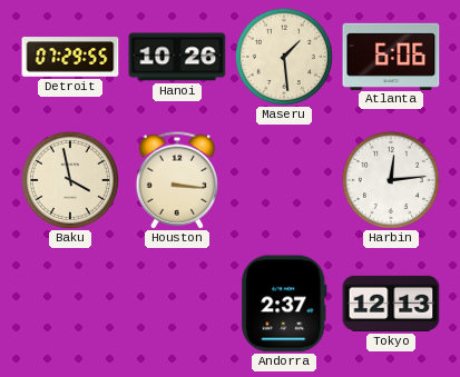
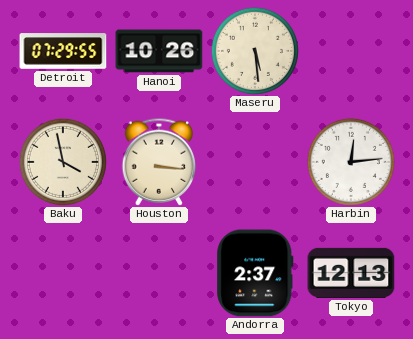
Maseru: 1:29 -> 5:29 (255, 51)
Atlanta: 6:06 -> none (391, 56)
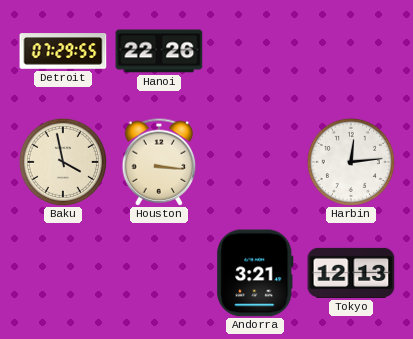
Hanoi: 10:26 -> 22:26 (159, 51)
Maseru: 5:29 -> none (255, 51)
Andorra: 2:37 -> 3:21 (255, 273)
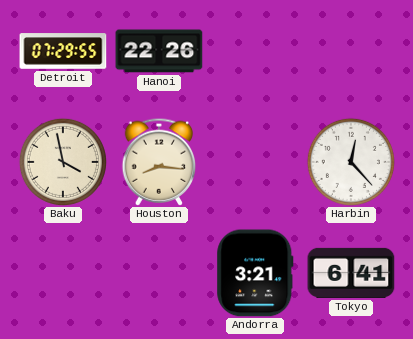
Houston: 3:16 -> 8:16 (159, 162)
Harbin: 12:14 -> 12:23 (351, 162)
Tokyo: 12:13 -> 6:41 (351, 273)
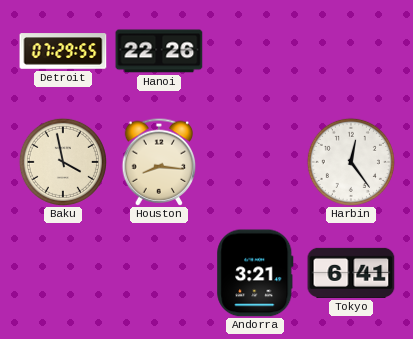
Harbin: 12:23 -> 12:24 (351, 162)
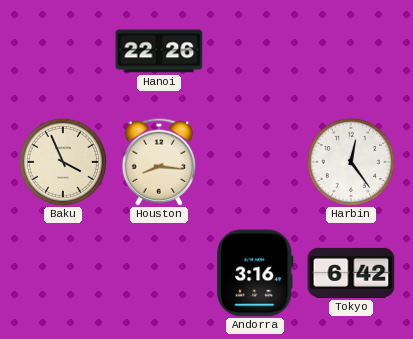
Detroit: 07:29 -> none (63, 51)
Baku: 3:58 -> 3:56 (63, 162)
Andorra: 3:21 -> 3:16 (255, 273)
Tokyo: 6:41 -> 6:42 (351, 273)
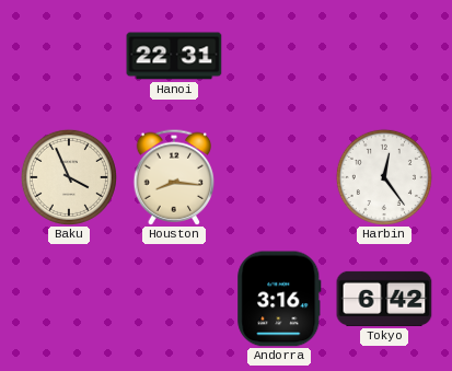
Hanoi: 22:26 -> 22:31 (174, 56)
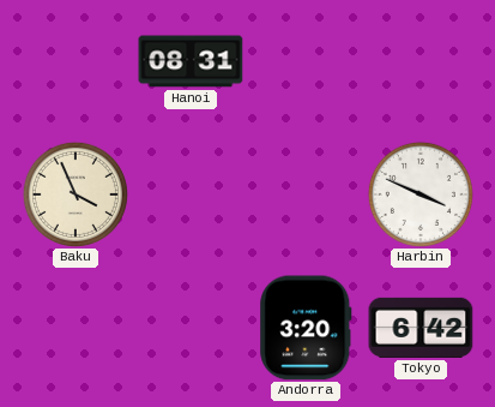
Hanoi: 22:31 -> 08:31 (191, 61)
Houston: 8:16 -> none (174, 177)
Harbin: 12:24 -> 3:49 (421, 194)
Andorra: 3:16 -> 3:20 (306, 328)
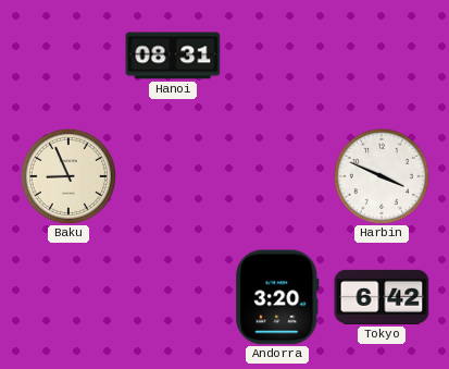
Baku: 3:56 -> 8:56 (68, 176)
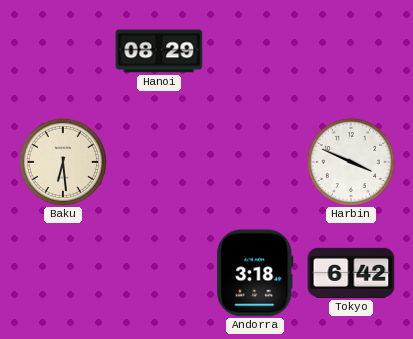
Hanoi: 08:31 -> 08:29 (159, 51)
Baku: 8:56 -> 6:29 (63, 162)
Andorra: 3:20 -> 3:18 (255, 273)
